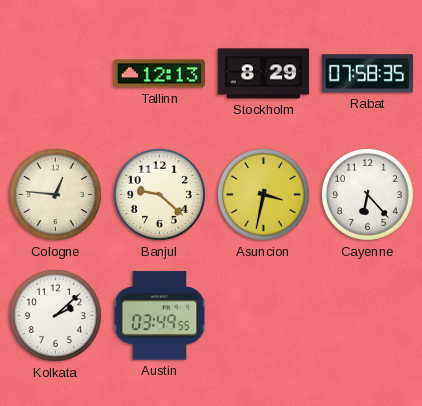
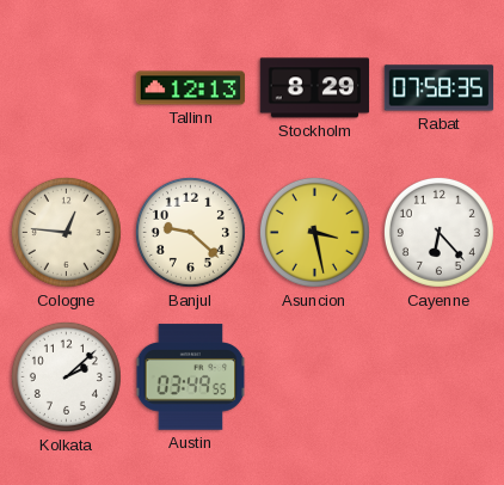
Asuncion: 3:32 -> 3:28 (314, 232)
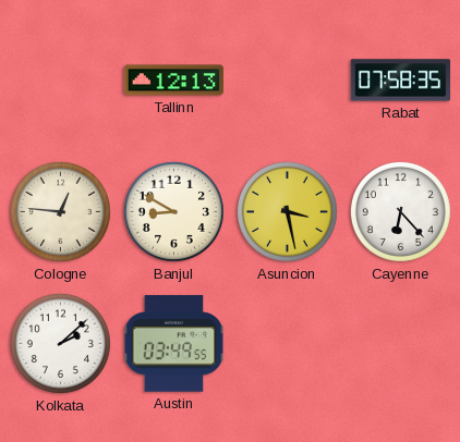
Stockholm: 8:29 -> none (315, 88)
Banjul: 9:22 -> 8:50 (173, 211)
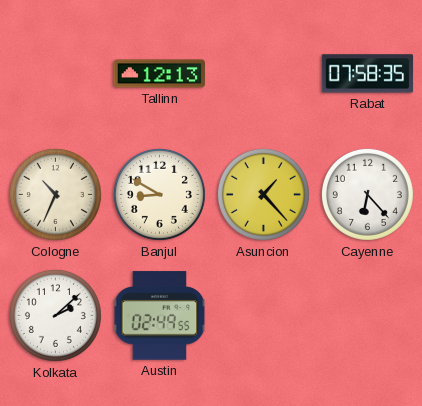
Cologne: 12:46 -> 10:34 (55, 194)
Asuncion: 3:28 -> 1:23 (263, 194)
Austin: 03:49 -> 02:49 (160, 316)
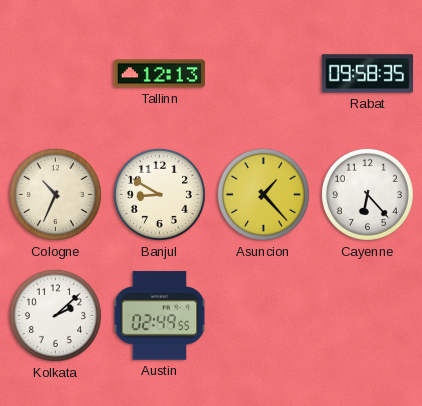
Rabat: 07:58 -> 09:58 (368, 74)
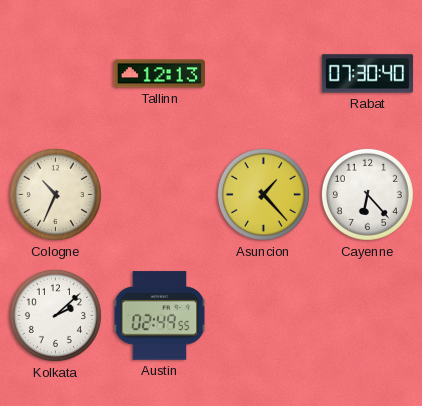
Rabat: 09:58 -> 07:30 (368, 74)
Banjul: 8:50 -> none (159, 194)
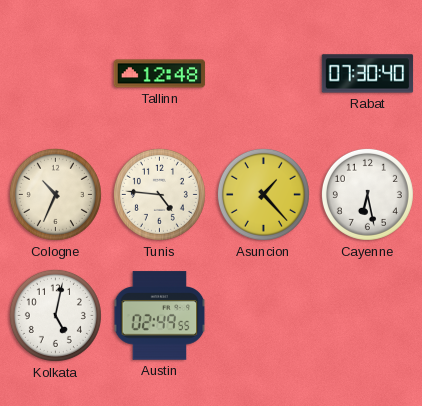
Tallinn: 12:13 -> 12:48 (160, 74)
Tunis: none -> 4:46 (159, 194)
Cayenne: 6:23 -> 6:28 (367, 194)
Kolkata: 2:08 -> 5:02 (55, 315)
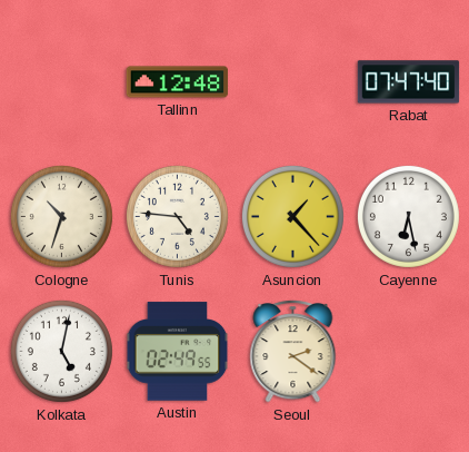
Rabat: 07:30 -> 07:47 (409, 82)
Cologne: 10:34 -> 10:33 (61, 216)
Seoul: none -> 2:21 (293, 352)
